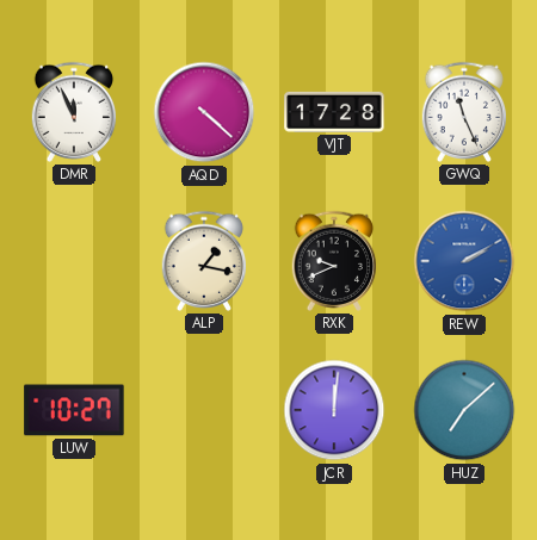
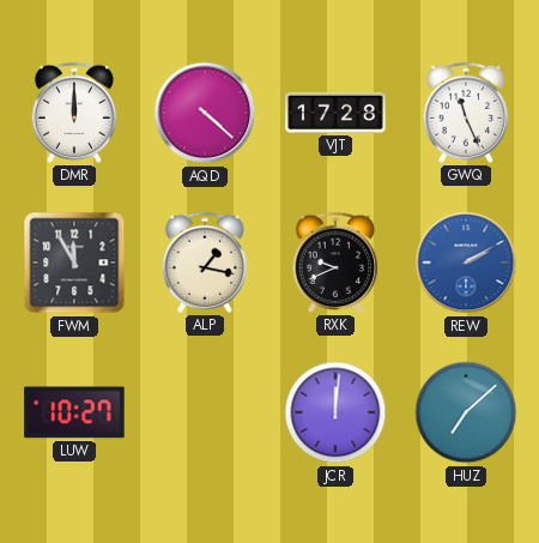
DMR: 11:56 -> 12:00 (74, 113)
FWM: none -> 11:55 (74, 263)
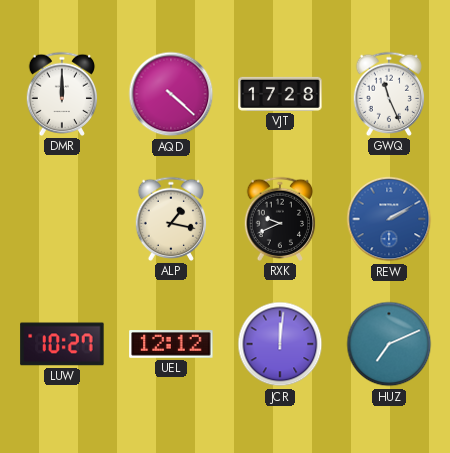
FWM: 11:55 -> none (74, 263)
UEL: none -> 12:12 (171, 345)
HUZ: 7:08 -> 7:11 (389, 344)
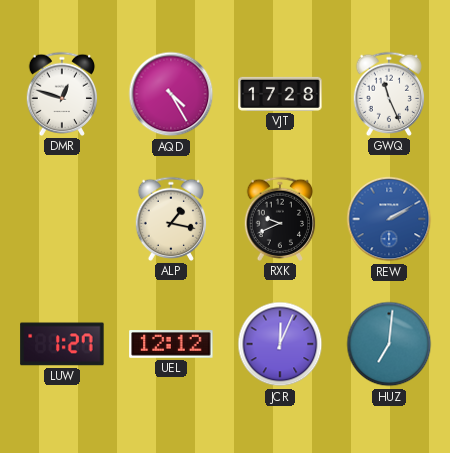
DMR: 12:00 -> 12:48 (62, 94)
AQD: 4:22 -> 4:25 (171, 94)
LUW: 10:27 -> 1:27 (62, 344)
JCR: 12:01 -> 12:04 (280, 344)
HUZ: 7:11 -> 7:01 (389, 344)
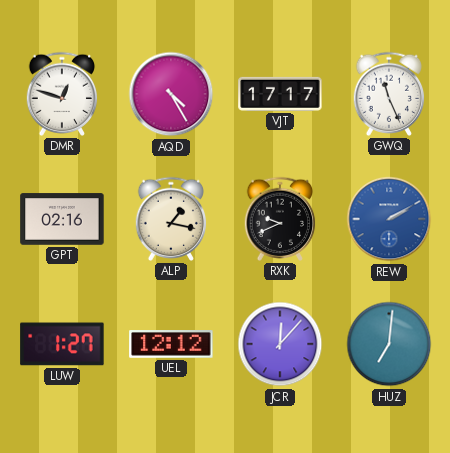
VJT: 17:28 -> 17:17 (280, 94)
GPT: none -> 02:16 (62, 219)
JCR: 12:04 -> 12:07 (280, 344)
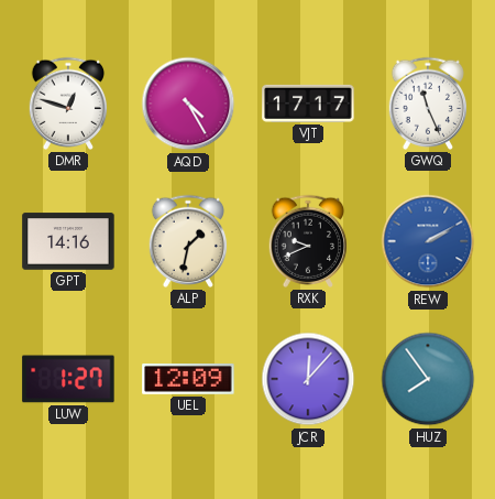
GPT: 02:16 -> 14:16 (68, 241)
ALP: 1:17 -> 1:32 (188, 241)
UEL: 12:12 -> 12:09 (188, 380)
HUZ: 7:01 -> 7:54 (428, 379)
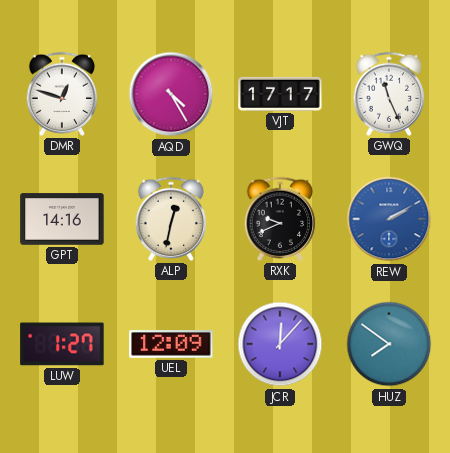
ALP: 1:32 -> 12:32 (171, 219)
HUZ: 7:54 -> 7:51 (389, 344)
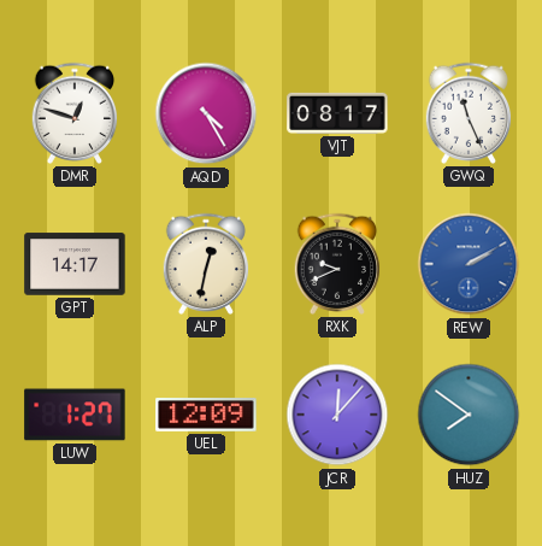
VJT: 17:17 -> 08:17 (337, 113)
GPT: 14:16 -> 14:17 (75, 264)
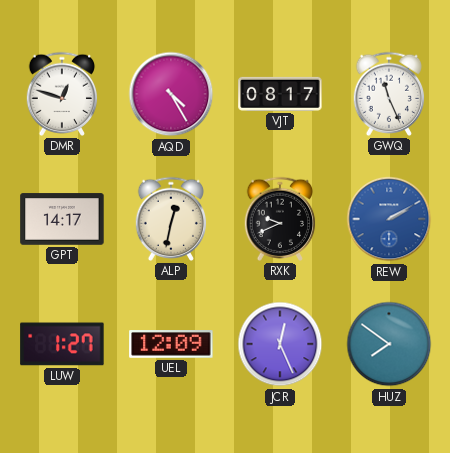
JCR: 12:07 -> 12:26 (280, 344)
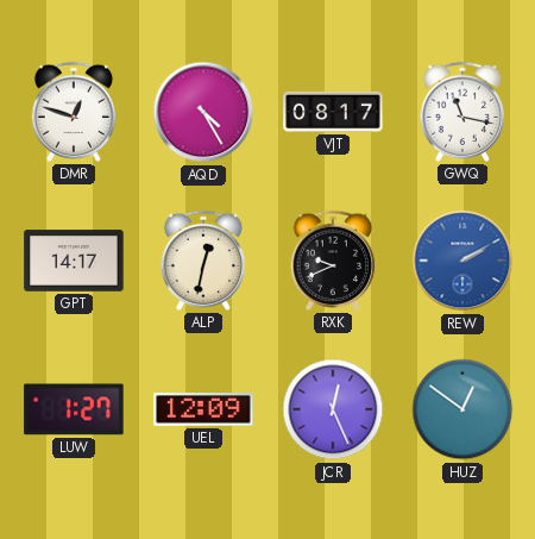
GWQ: 11:26 -> 11:17 (462, 112)
HUZ: 7:51 -> 12:51 (462, 409)
